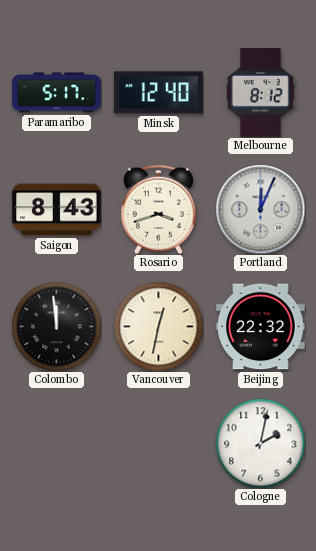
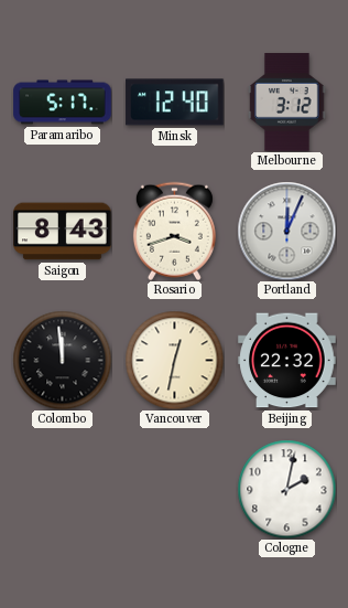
Melbourne: 8:12 -> 3:12 (287, 103)
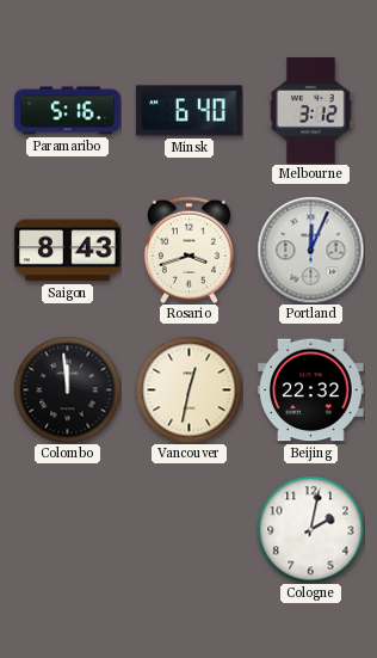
Paramaribo: 5:17 -> 5:16 (68, 111)
Minsk: 12:40 -> 6:40 (190, 111)
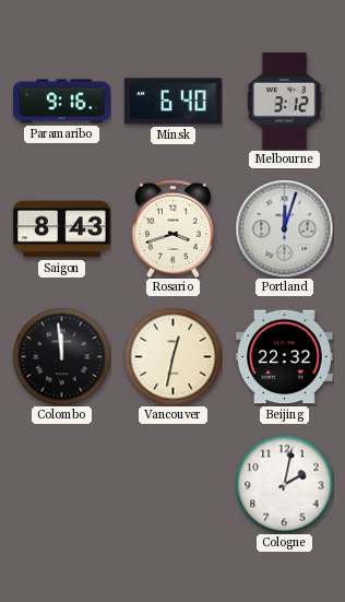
Paramaribo: 5:16 -> 9:16 (62, 102)
Portland: 12:04 -> 12:03 (284, 228)
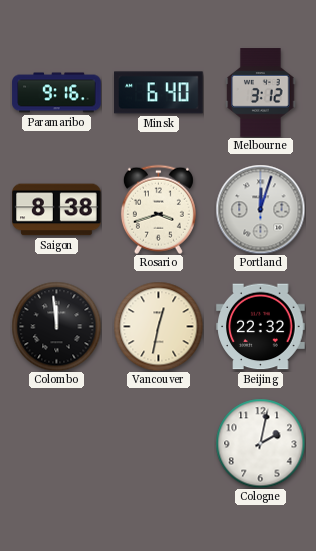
Saigon: 8:43 -> 8:38 (57, 210)
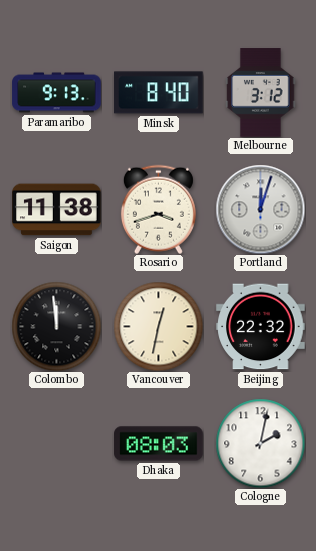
Paramaribo: 9:16 -> 9:13 (57, 93)
Minsk: 6:40 -> 8:40 (159, 93)
Saigon: 8:38 -> 11:38 (57, 210)
Dhaka: none -> 08:03 (159, 444)
